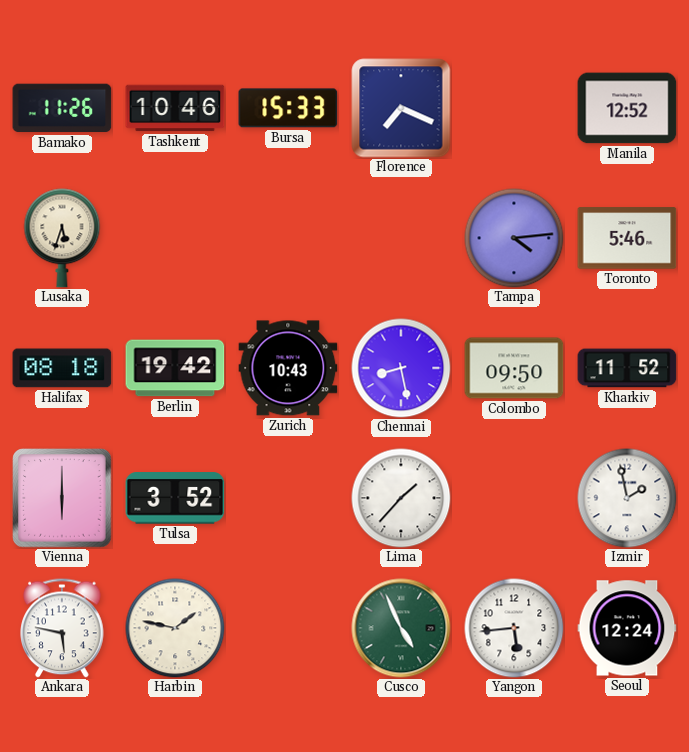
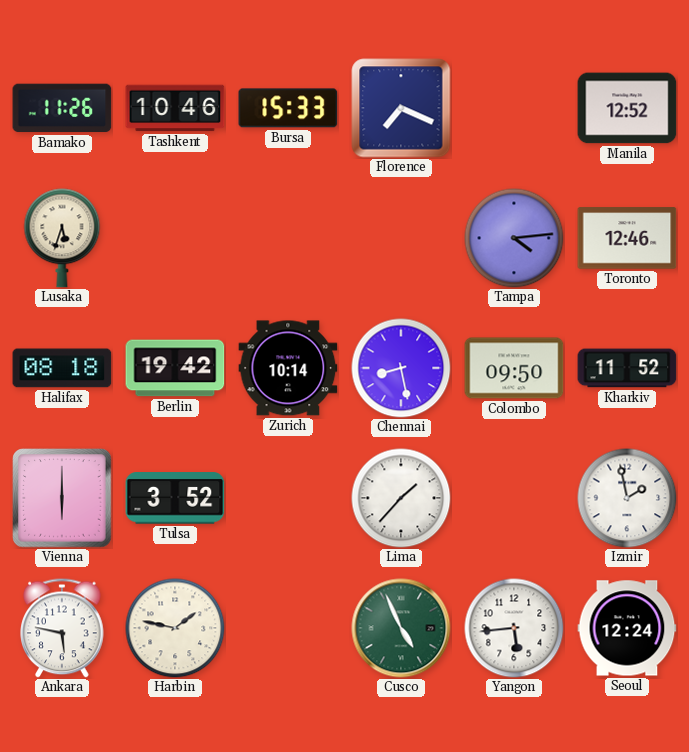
Toronto: 5:46 -> 12:46 (627, 238)
Zurich: 10:43 -> 10:14 (288, 368)
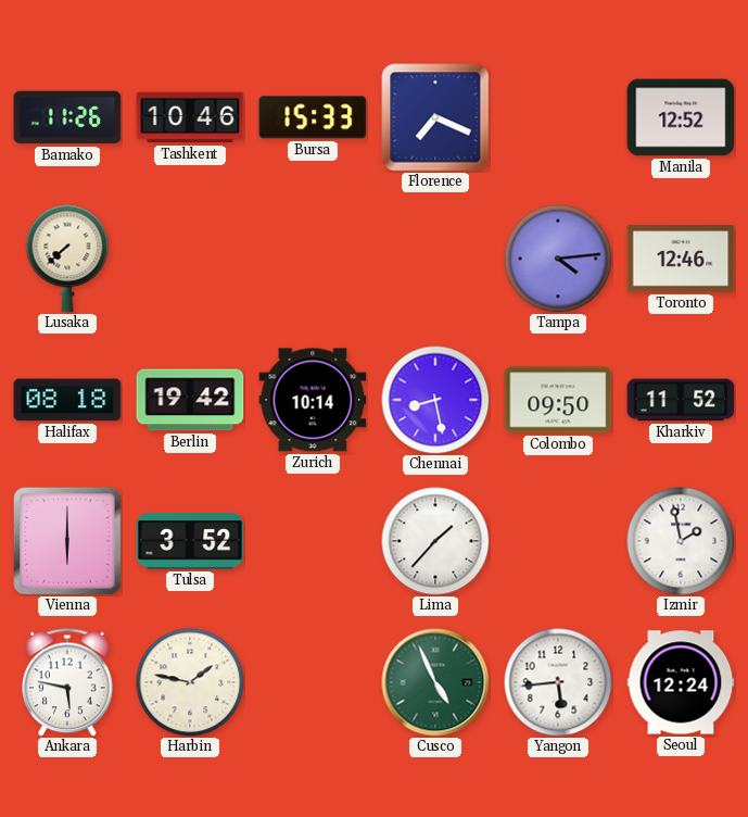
Lusaka: 5:33 -> 7:38 (67, 259)
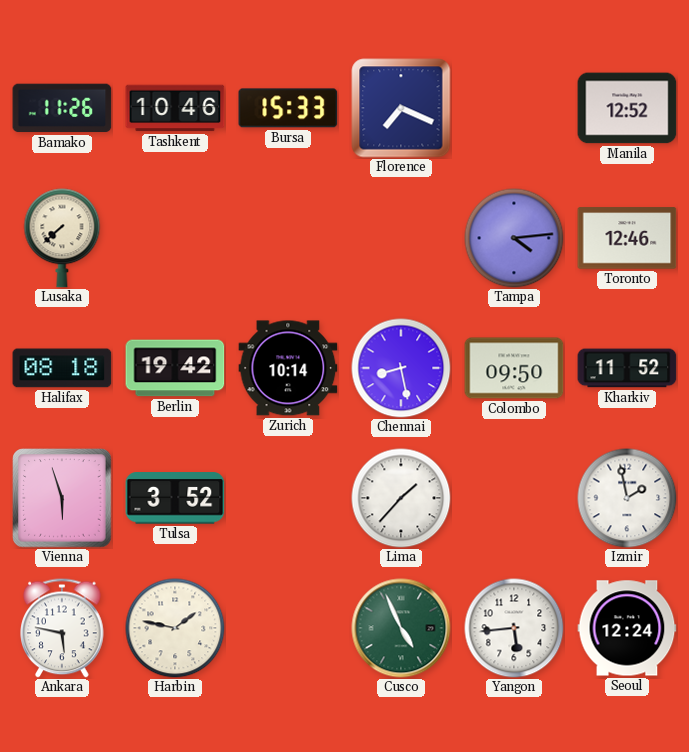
Vienna: 6:00 -> 5:57 (62, 498)
